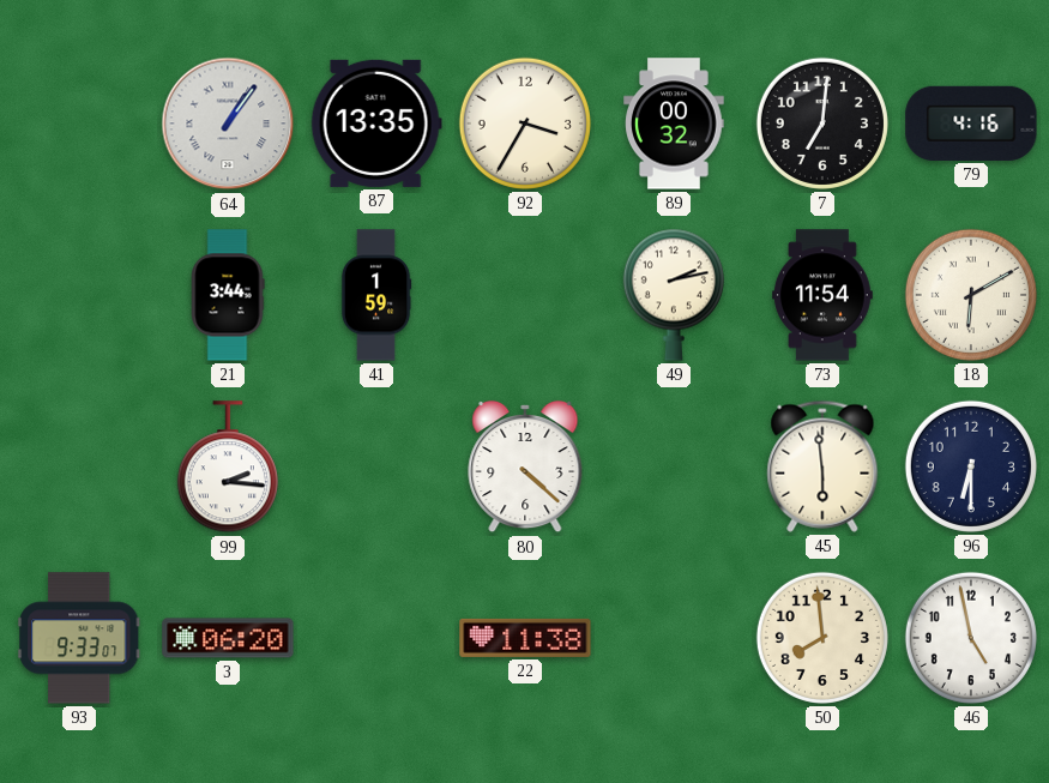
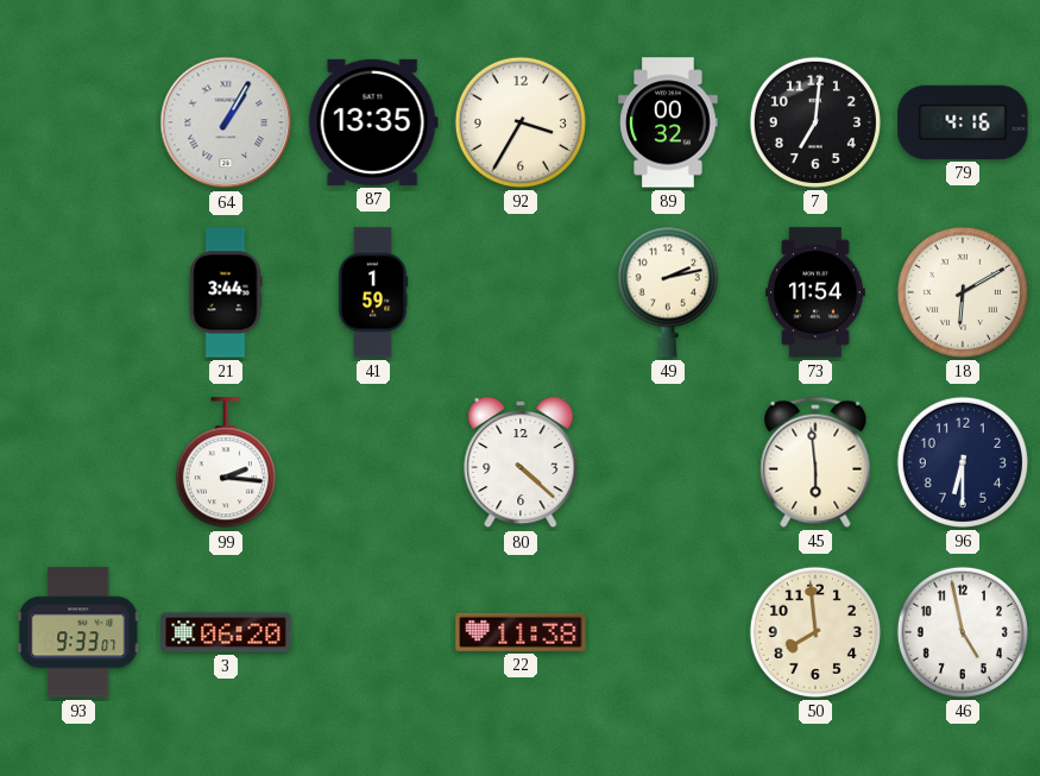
64: 1:06 -> 1:05 (226, 122)
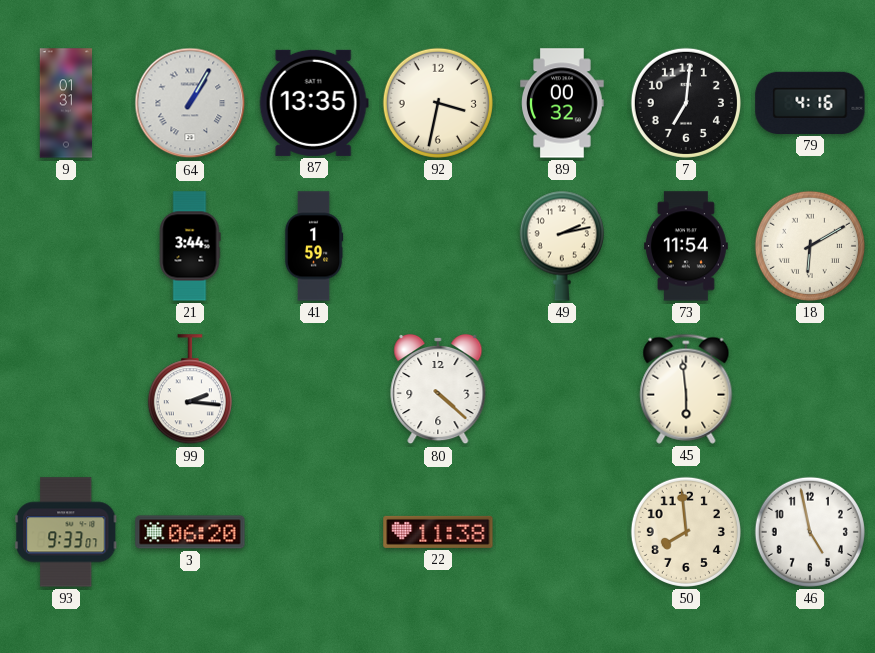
9: none -> 01:31 (66, 103)
92: 3:35 -> 3:32 (438, 103)
96: 6:30 -> none (963, 462)
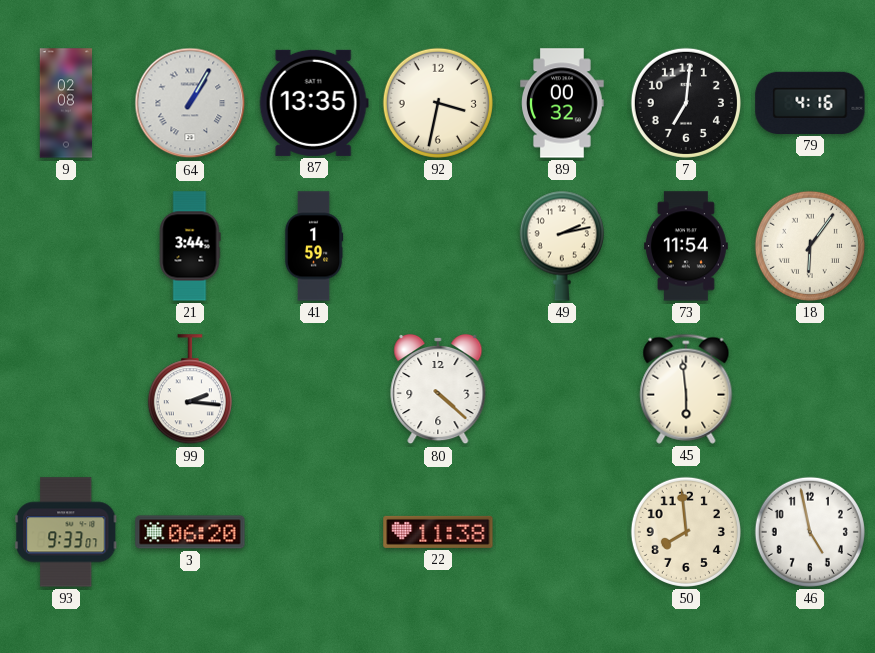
9: 01:31 -> 02:08 (66, 103)
18: 6:10 -> 6:06 (810, 246)
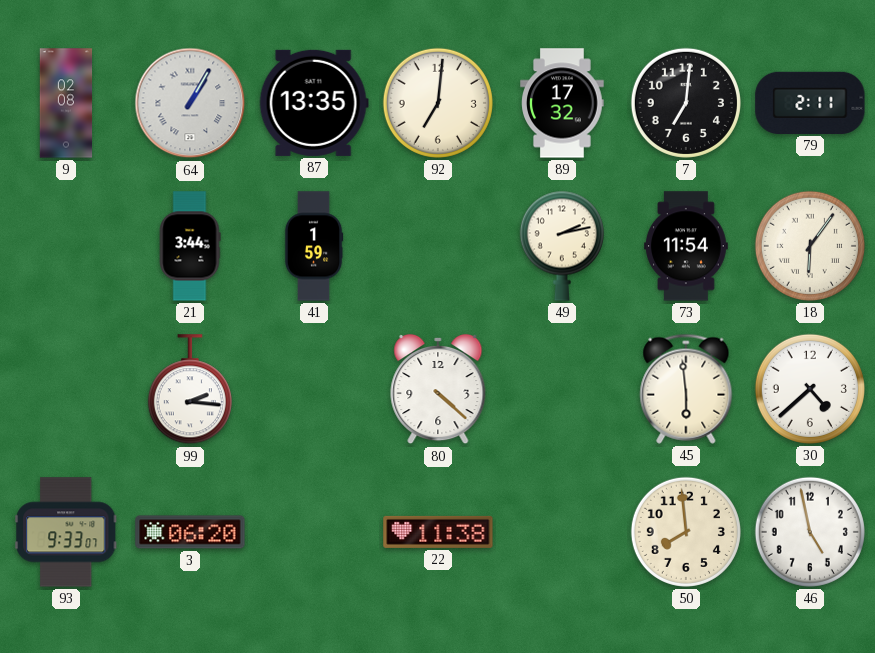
92: 3:32 -> 7:01 (438, 103)
89: 00:32 -> 17:32 (562, 103)
79: 4:16 -> 2:11 (810, 103)
30: none -> 4:38 (810, 389)
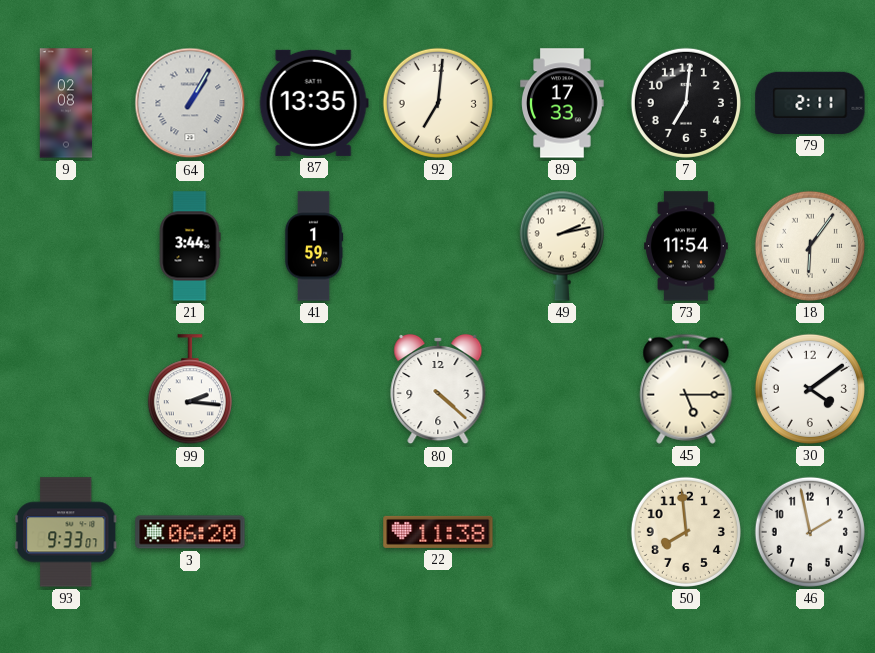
89: 17:32 -> 17:33 (562, 103)
45: 5:59 -> 5:15 (686, 389)
30: 4:38 -> 4:09 (810, 389)
46: 4:58 -> 1:58 (810, 532)
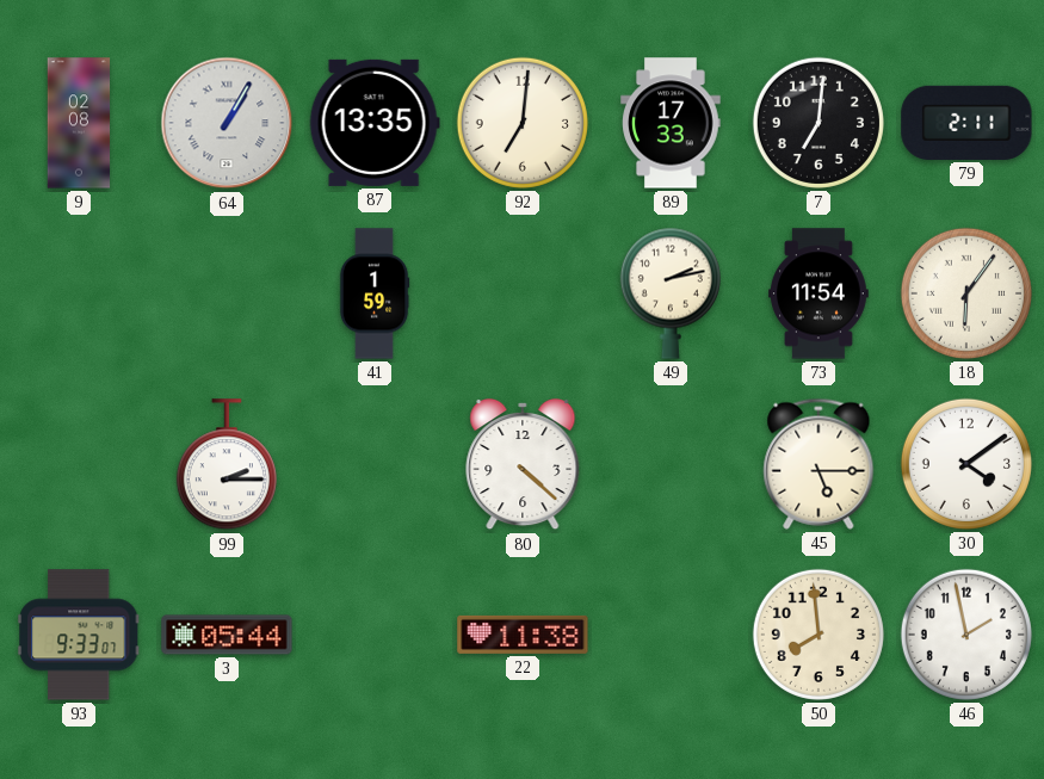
21: 3:44 -> none (190, 246)
99: 2:16 -> 2:15 (227, 465)
3: 06:20 -> 05:44 (227, 635)
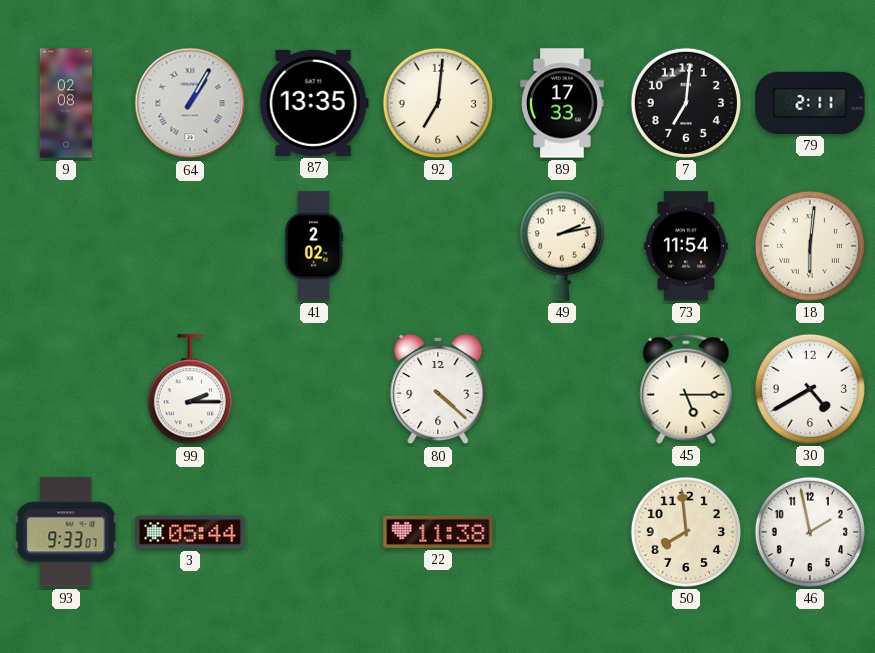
41: 1:59 -> 2:02 (314, 246)
18: 6:06 -> 6:01 (810, 246)
30: 4:09 -> 4:40 (810, 389)
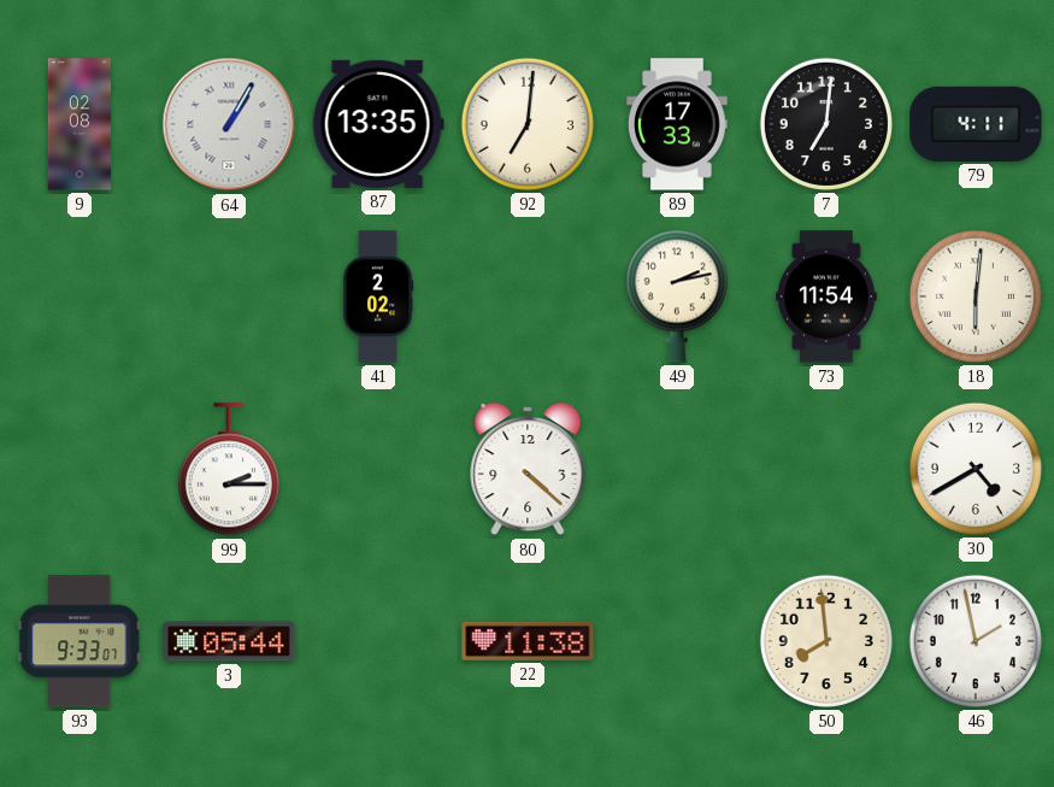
79: 2:11 -> 4:11 (976, 124)
45: 5:15 -> none (686, 389)
